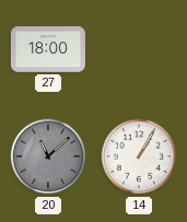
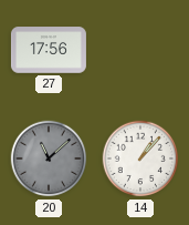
27: 18:00 -> 17:56 (49, 50)
14: 1:05 -> 1:07 (140, 158)
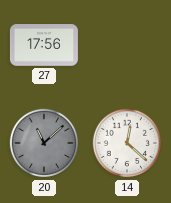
14: 1:07 -> 12:22 (127, 143)
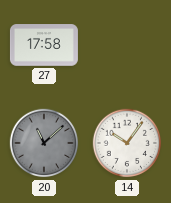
27: 17:56 -> 17:58 (44, 45)
14: 12:22 -> 10:06 (127, 143)
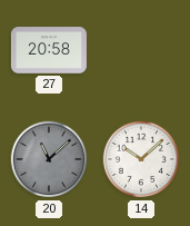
27: 17:58 -> 20:58 (49, 50)
14: 10:06 -> 10:08 (141, 159)
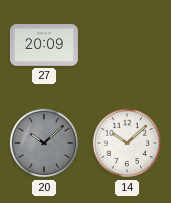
27: 20:58 -> 20:09 (44, 45)
20: 11:08 -> 10:08 (44, 143)
